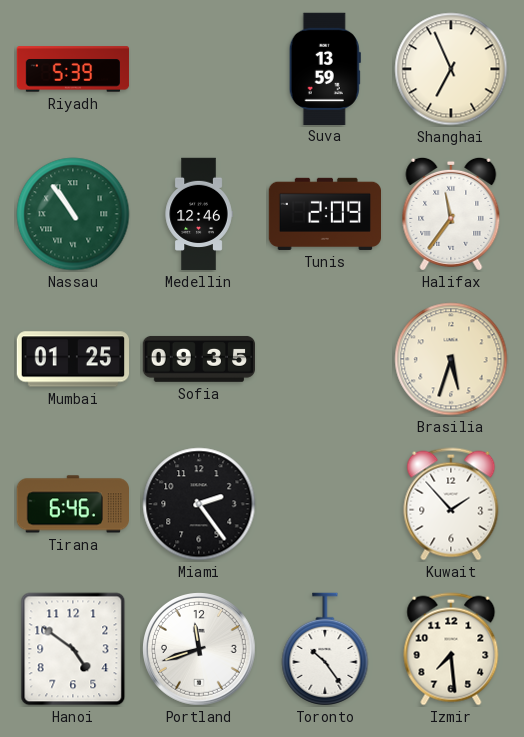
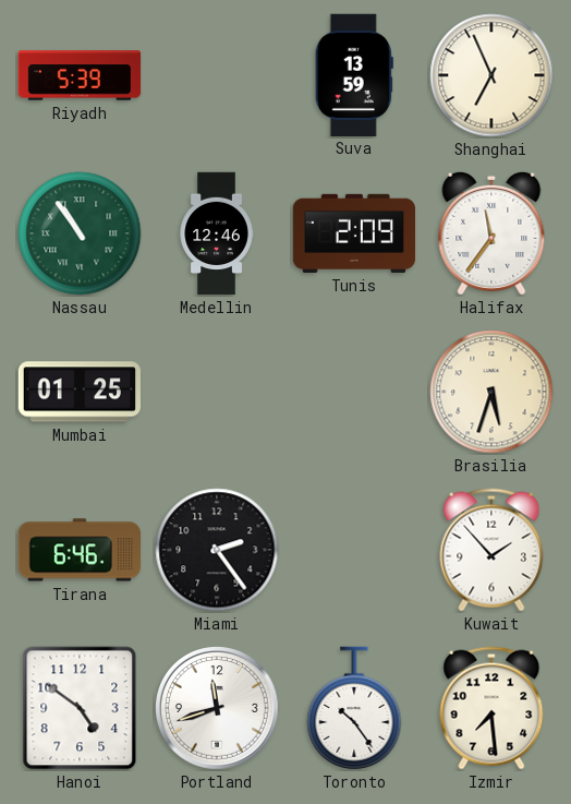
Sofia: 09:35 -> none (199, 359)
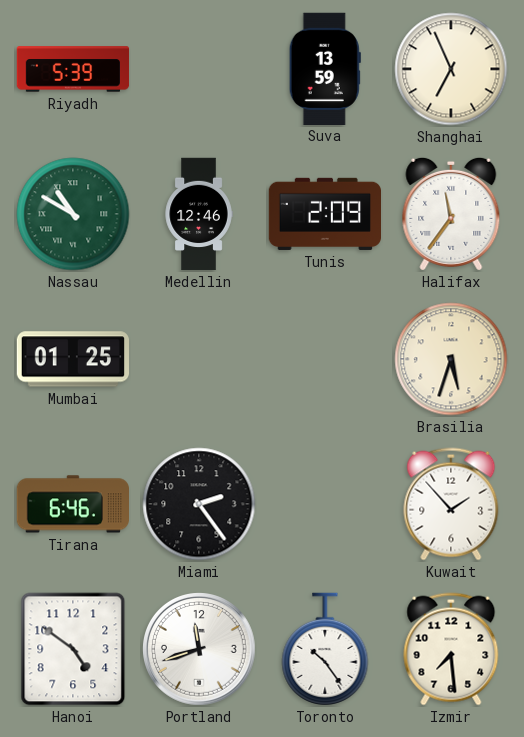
Nassau: 10:54 -> 10:50 (73, 214)
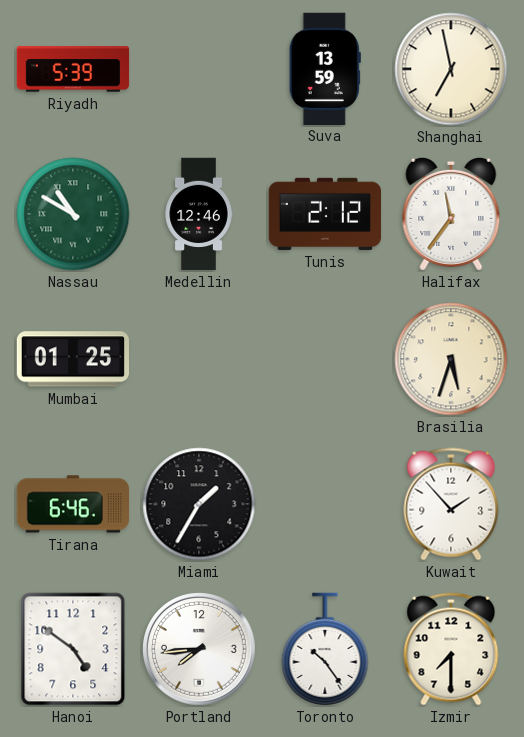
Shanghai: 6:56 -> 6:58 (451, 69)
Tunis: 2:09 -> 2:12 (325, 214)
Miami: 2:24 -> 1:35 (199, 504)
Portland: 11:42 -> 7:44 (200, 650)
Izmir: 7:29 -> 7:30 (451, 649)
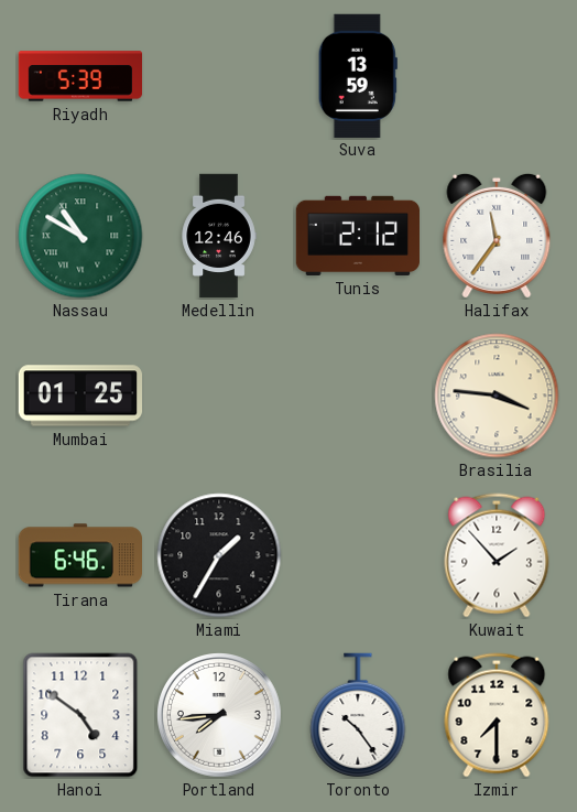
Shanghai: 6:58 -> none (451, 69)
Brasilia: 5:33 -> 3:46 (497, 396)
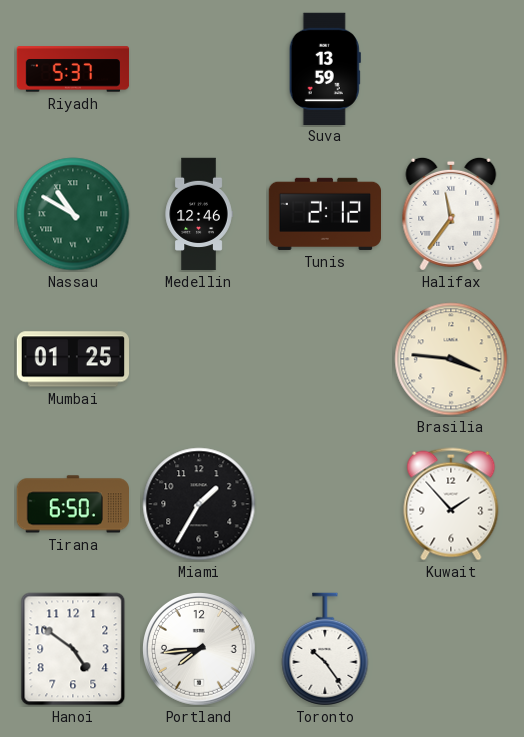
Riyadh: 5:39 -> 5:37 (73, 69)
Tirana: 6:46 -> 6:50 (72, 504)
Izmir: 7:30 -> none (497, 715)
